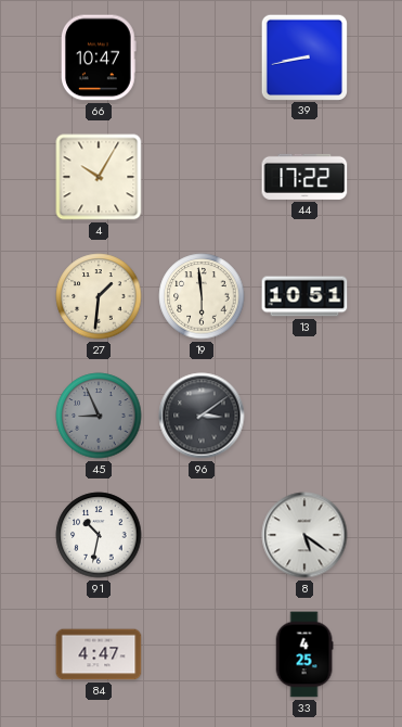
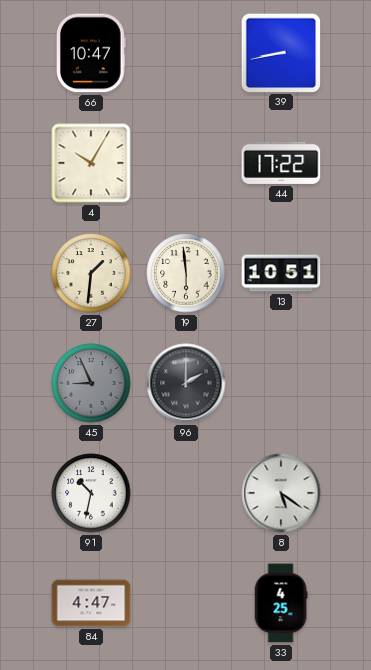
96: 3:09 -> 2:00 (186, 383)
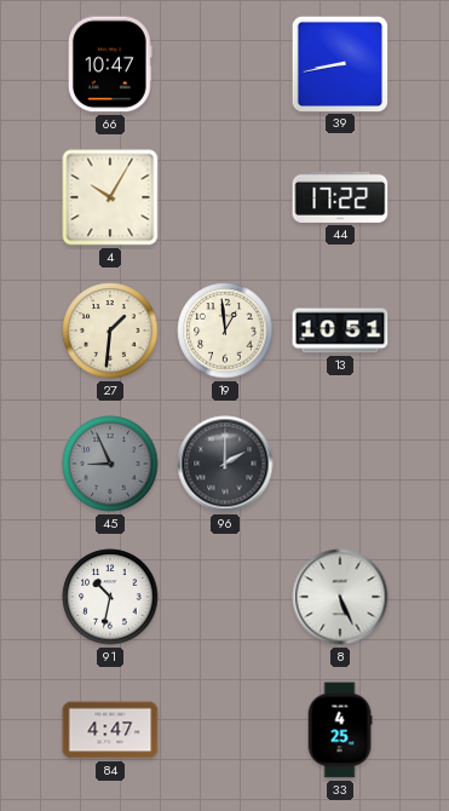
19: 5:59 -> 12:59 (225, 330)
8: 5:21 -> 5:26 (340, 597)
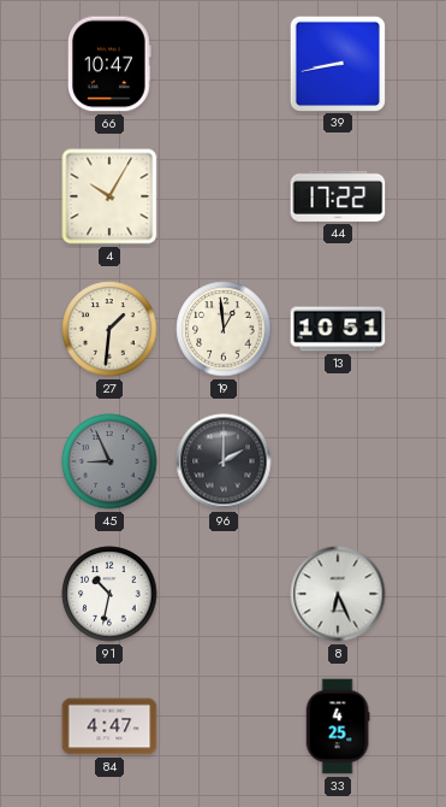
8: 5:26 -> 6:26 (338, 594)
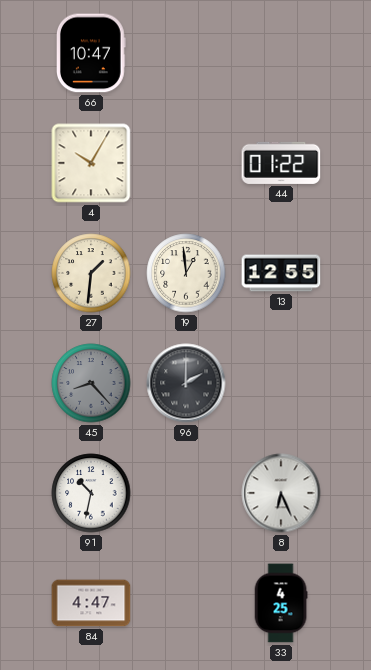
39: 8:43 -> none (337, 63)
44: 17:22 -> 01:22 (281, 163)
13: 10:51 -> 12:55 (281, 273)
45: 8:56 -> 8:23 (91, 383)
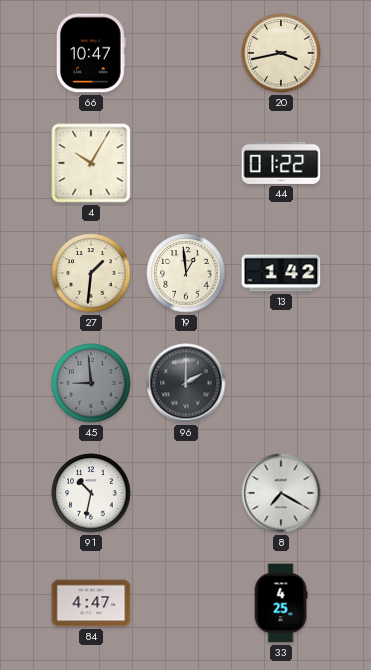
20: none -> 3:43 (281, 53)
13: 12:55 -> 1:42 (281, 273)
45: 8:23 -> 8:59 (91, 383)
8: 6:26 -> 7:20 (281, 493)
